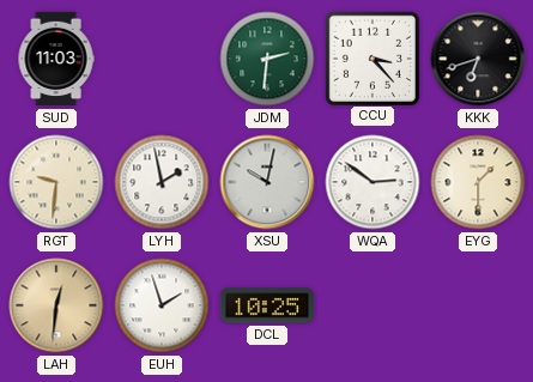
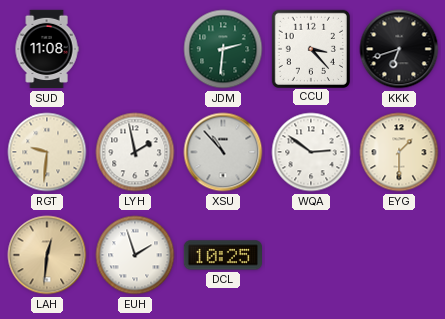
SUD: 11:03 -> 11:08 (47, 49)
XSU: 10:02 -> 10:53 (223, 152)
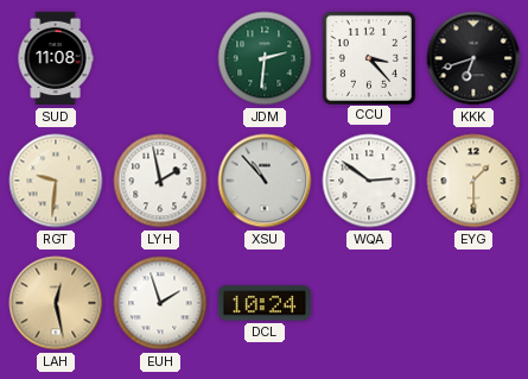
LAH: 12:31 -> 12:28 (56, 303)
DCL: 10:25 -> 10:24 (263, 303)
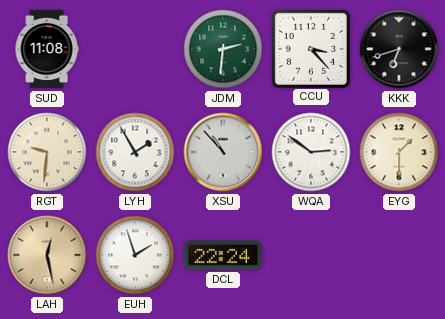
LYH: 1:58 -> 1:55 (135, 152)
DCL: 10:24 -> 22:24 (222, 255)
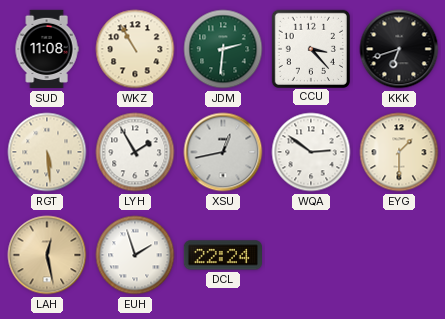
WKZ: none -> 10:55 (135, 49)
RGT: 9:31 -> 5:29 (47, 152)
XSU: 10:53 -> 12:43 (223, 152)
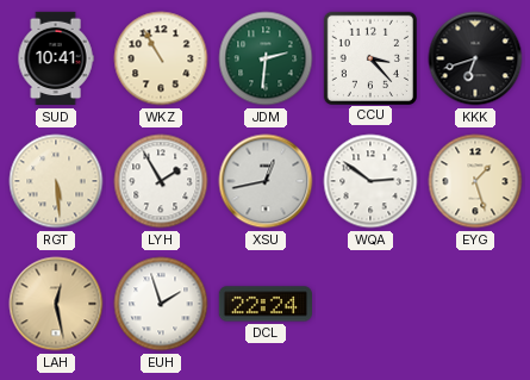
SUD: 11:08 -> 10:41 (56, 58)
EYG: 1:30 -> 1:27 (475, 181)
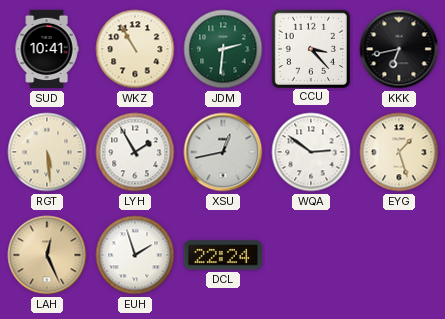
KKK: 6:42 -> 6:43 (399, 49)
LAH: 12:28 -> 12:26 (47, 255)
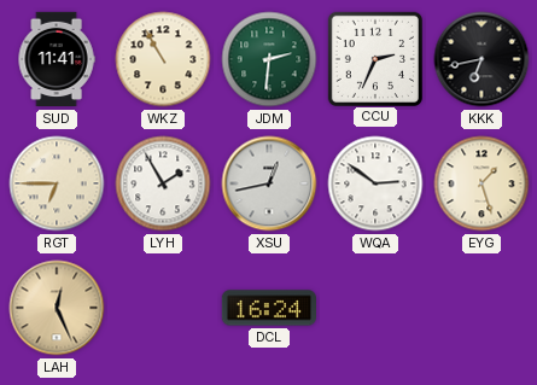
SUD: 10:41 -> 11:41 (57, 59)
CCU: 3:23 -> 2:34 (374, 58)
RGT: 5:29 -> 6:45 (57, 183)
EUH: 1:57 -> none (135, 255)
DCL: 22:24 -> 16:24 (268, 308)
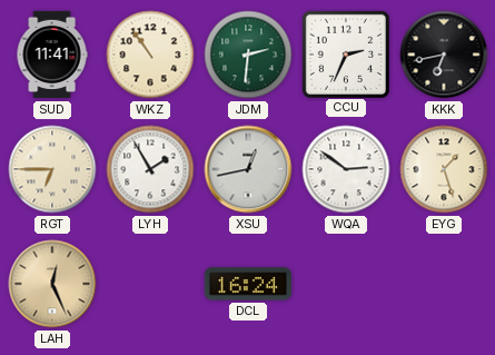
WKZ: 10:55 -> 10:54 (150, 55)
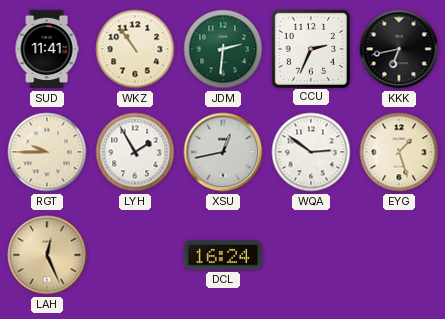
RGT: 6:45 -> 9:45 (47, 152)
